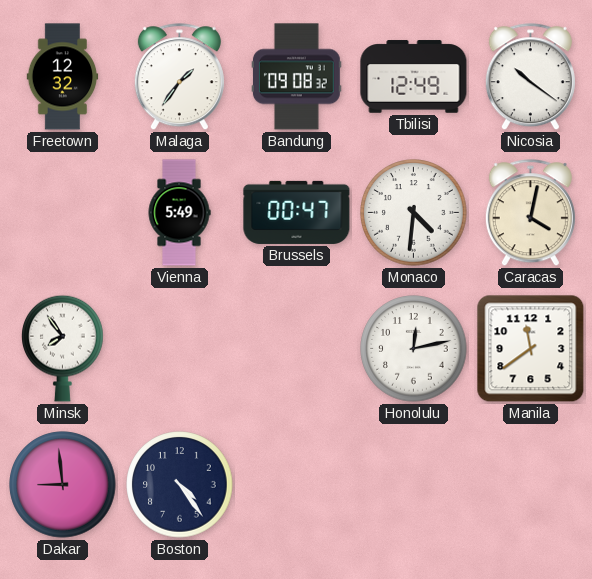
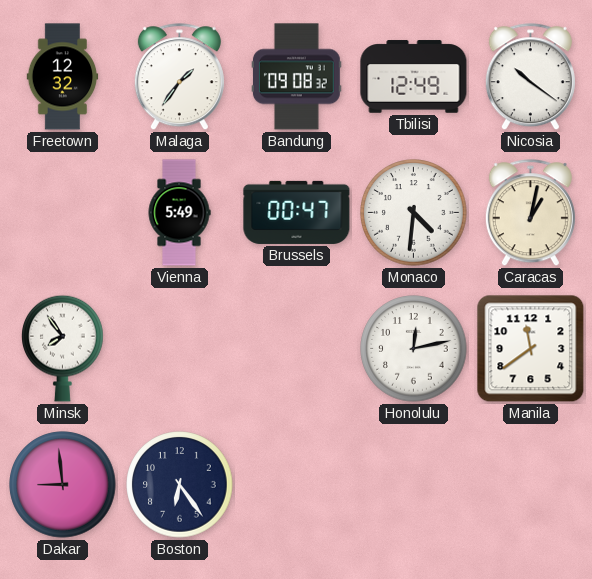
Caracas: 4:02 -> 1:02 (530, 213)
Boston: 4:24 -> 6:24 (180, 485)
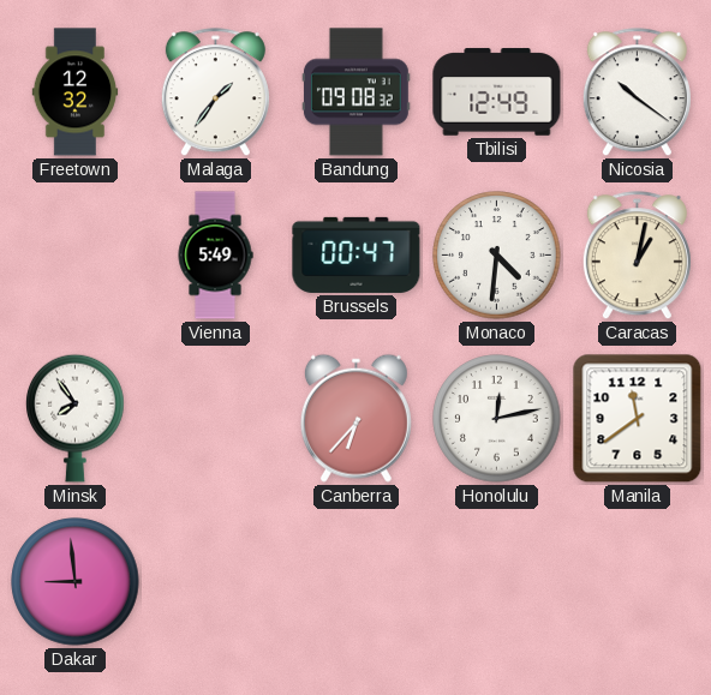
Canberra: none -> 6:37 (355, 418)
Boston: 6:24 -> none (180, 485)
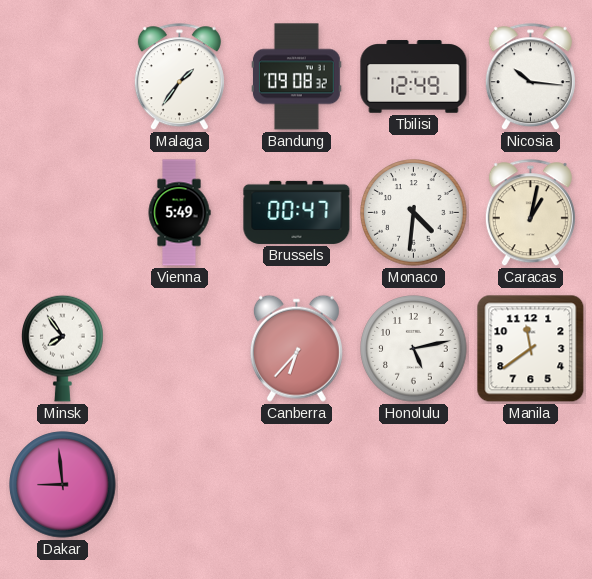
Freetown: 12:32 -> none (76, 92)
Nicosia: 10:21 -> 10:16 (530, 77)
Honolulu: 12:13 -> 5:13 (414, 349)
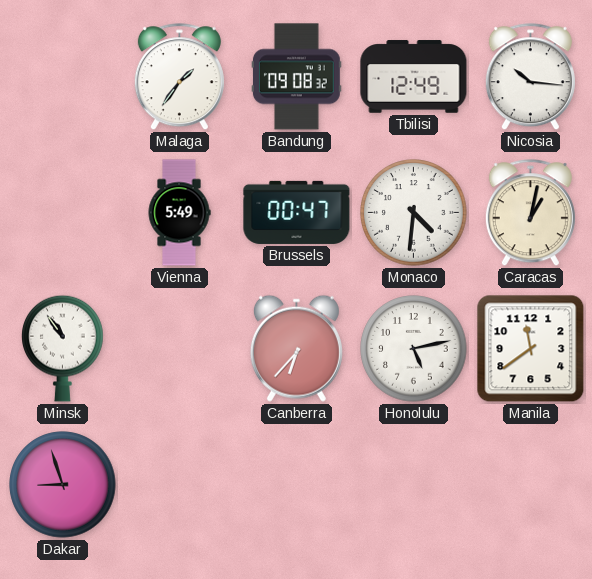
Minsk: 7:54 -> 10:54 (63, 348)
Dakar: 8:59 -> 8:57 (63, 485)
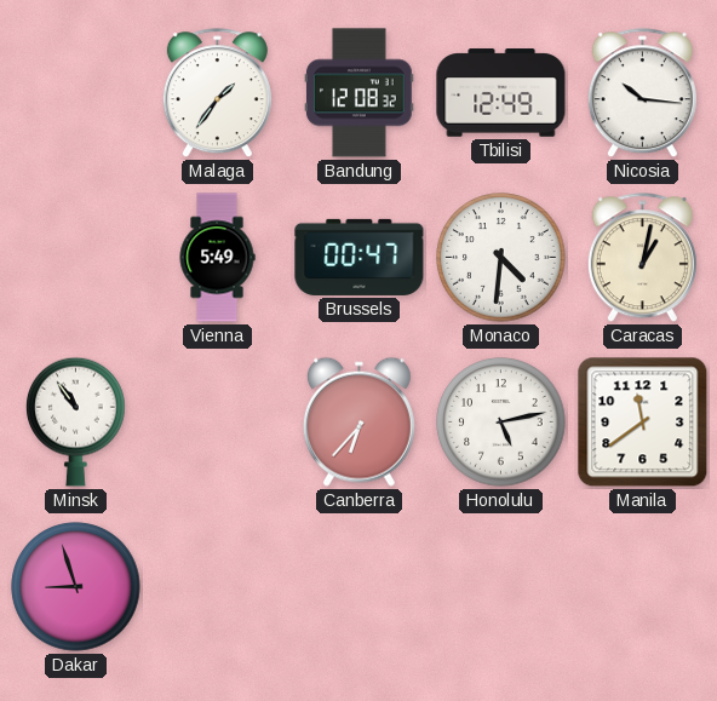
Bandung: 09:08 -> 12:08 (358, 93)
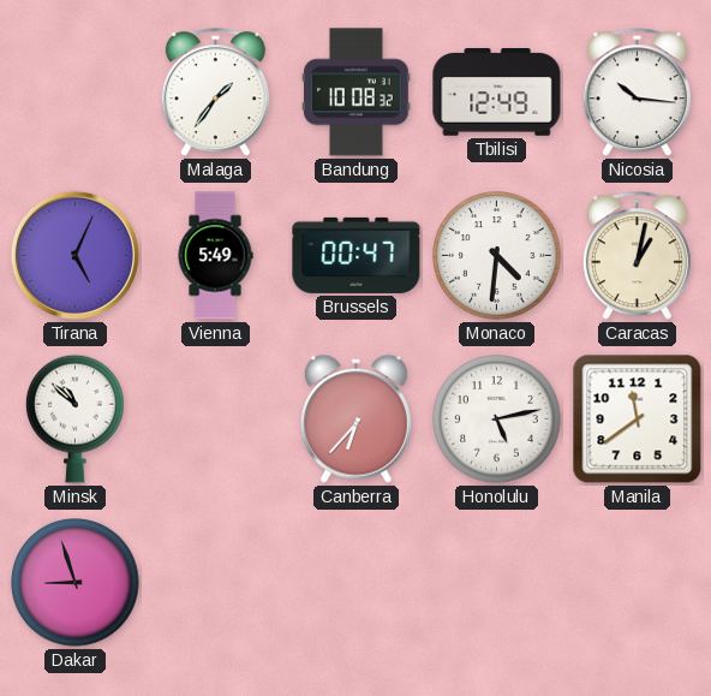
Bandung: 12:08 -> 10:08 (355, 93)
Tirana: none -> 5:04 (74, 255)
Minsk: 10:54 -> 10:52 (76, 418)
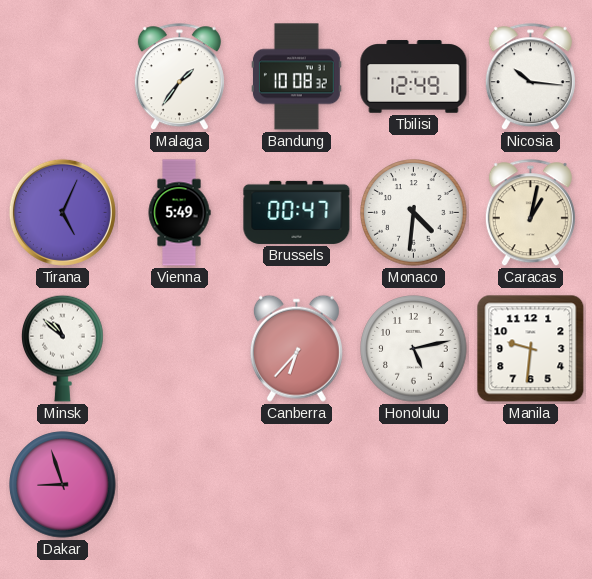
Manila: 11:39 -> 9:31 (531, 349)
